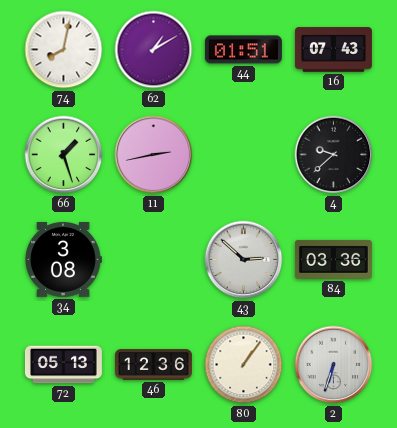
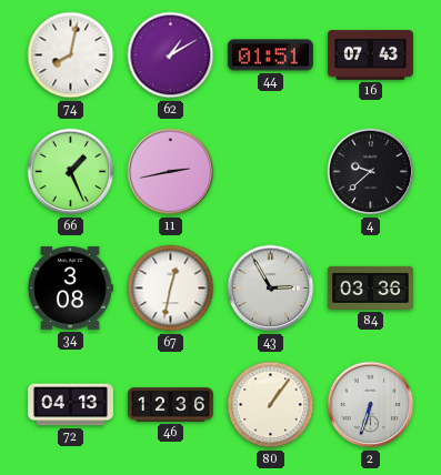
66: 1:27 -> 1:26 (71, 172)
67: none -> 12:32 (171, 289)
43: 2:52 -> 2:55 (271, 289)
72: 05:13 -> 04:13 (70, 405)
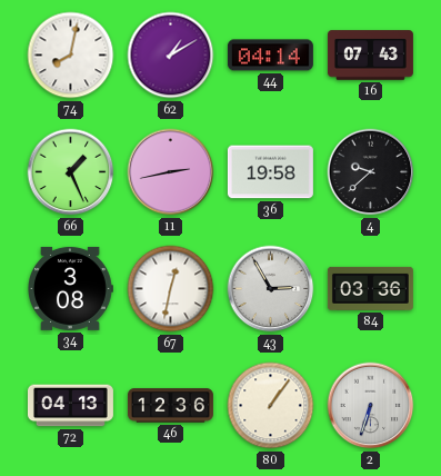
44: 01:51 -> 04:14 (270, 56)
36: none -> 19:58 (270, 172)
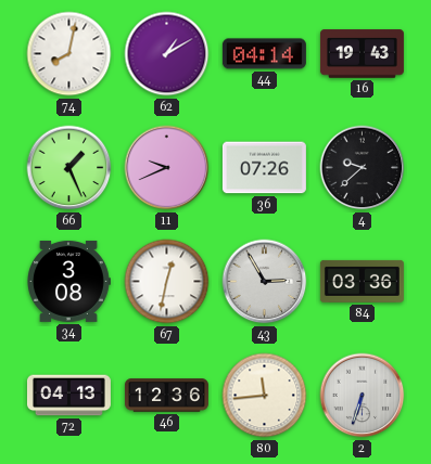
16: 07:43 -> 19:43 (362, 54)
11: 2:43 -> 9:41 (167, 168)
36: 19:58 -> 07:26 (264, 168)
80: 1:06 -> 11:44 (265, 396)
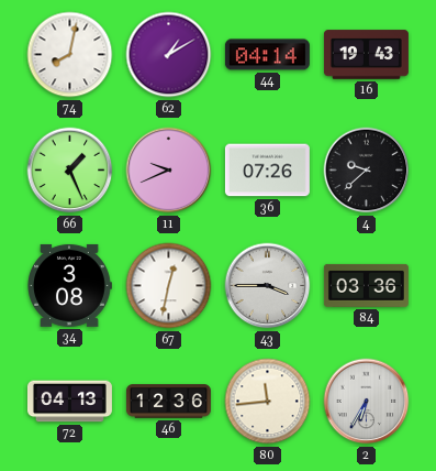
43: 2:55 -> 3:45 (268, 286)
2: 6:33 -> 6:35 (367, 402)
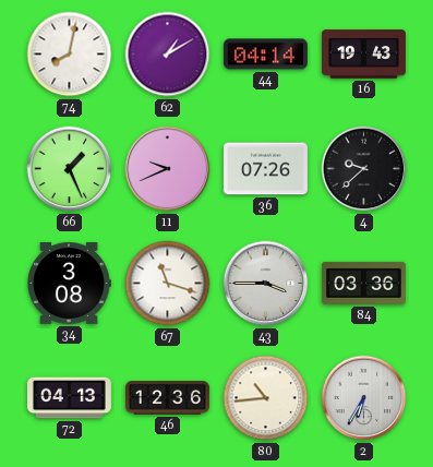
67: 12:32 -> 11:18 (168, 284)
80: 11:44 -> 10:44 (266, 398)
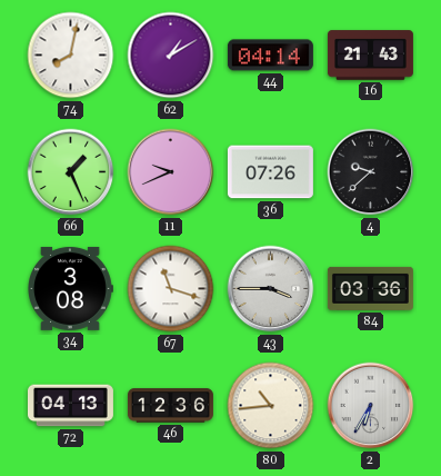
16: 19:43 -> 21:43 (370, 56)
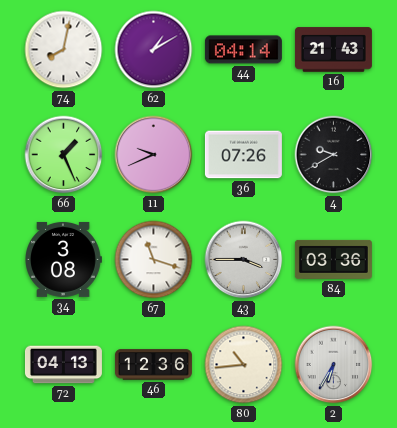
4: 9:38 -> 9:40 (334, 155)
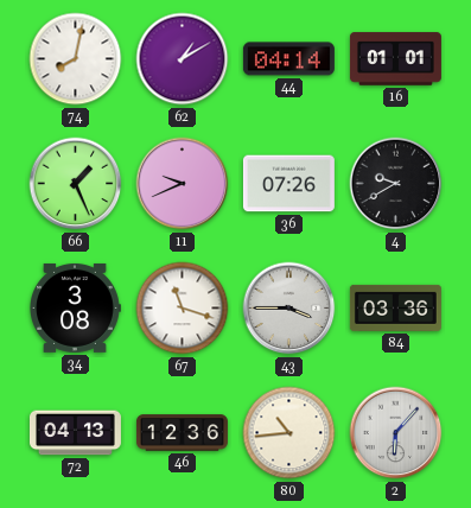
16: 21:43 -> 01:01 (395, 59)
2: 6:35 -> 6:07 (396, 433)
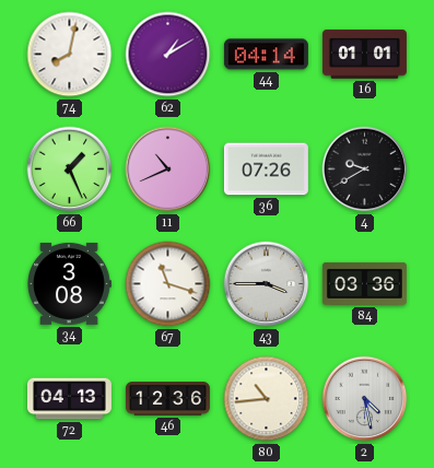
11: 9:41 -> 10:41 (168, 169)
2: 6:07 -> 4:28 (365, 399)
